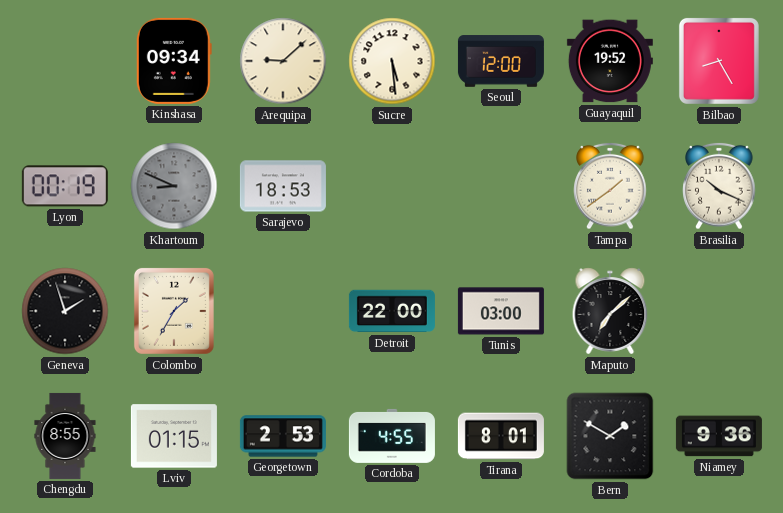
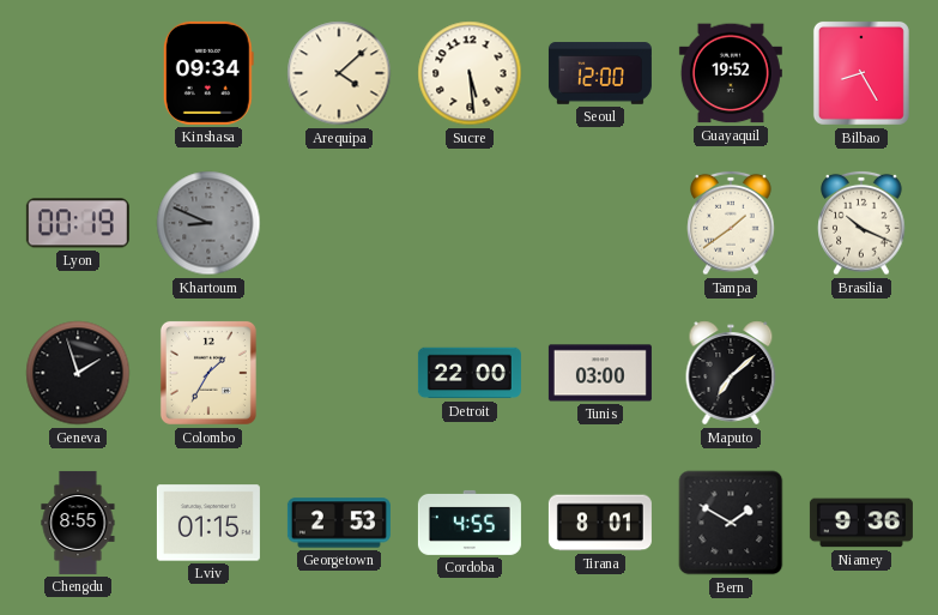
Arequipa: 9:08 -> 4:08 (339, 73)
Sarajevo: 18:53 -> none (283, 186)
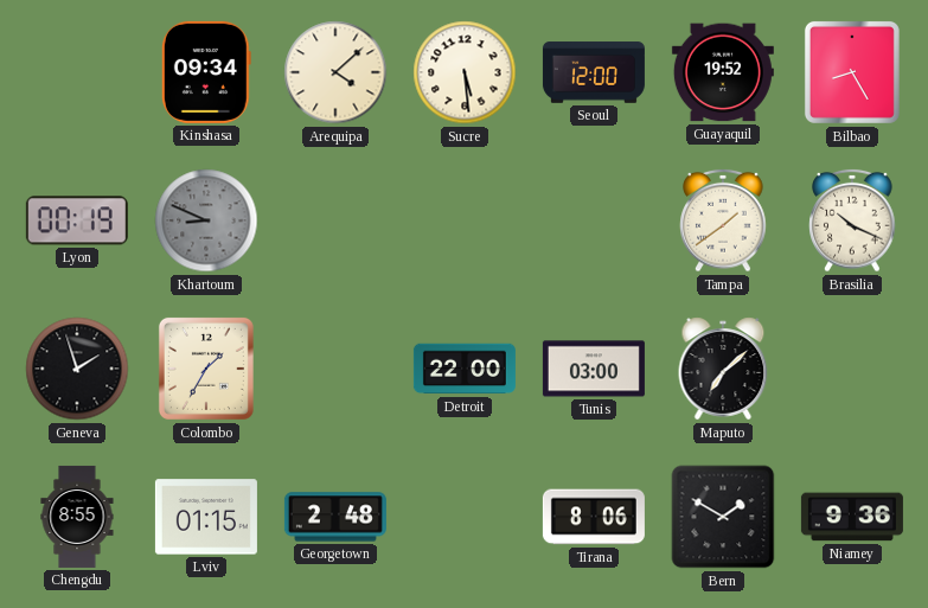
Georgetown: 2:53 -> 2:48 (335, 517)
Cordoba: 4:55 -> none (470, 523)
Tirana: 8:01 -> 8:06 (594, 517)
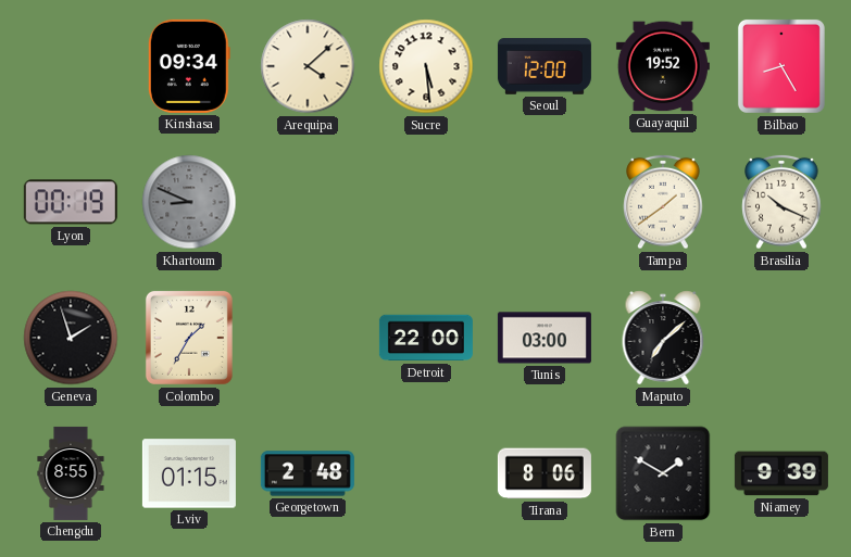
Niamey: 9:36 -> 9:39 (781, 473)
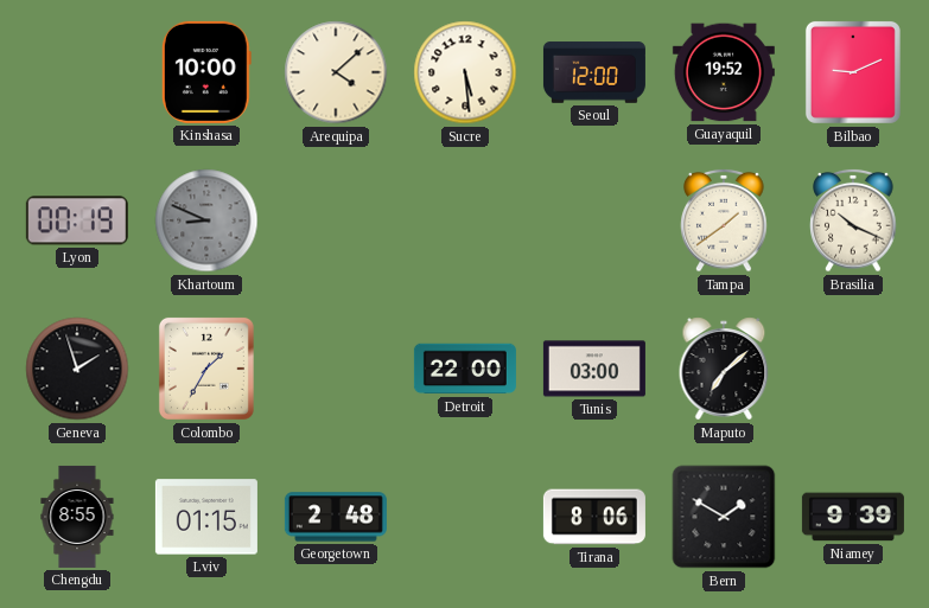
Kinshasa: 09:34 -> 10:00 (206, 72)
Bilbao: 8:25 -> 9:11 (853, 72)
